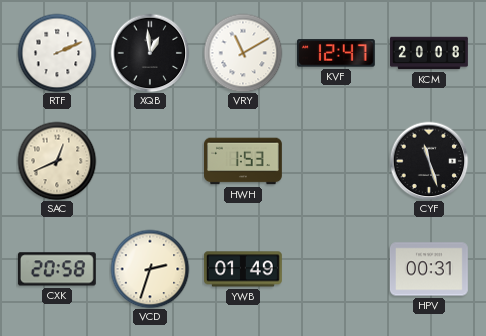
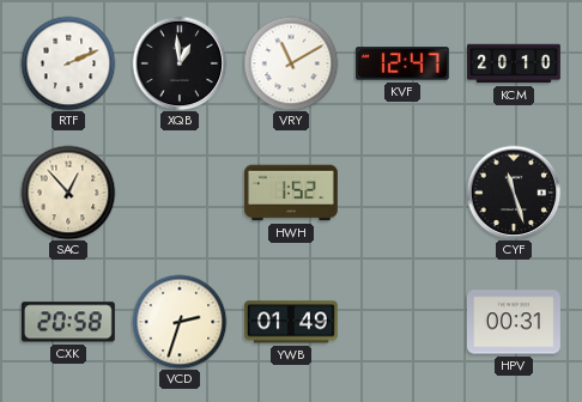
KCM: 20:08 -> 20:10 (515, 63)
SAC: 12:41 -> 12:53 (68, 193)
HWH: 1:53 -> 1:52 (292, 193)
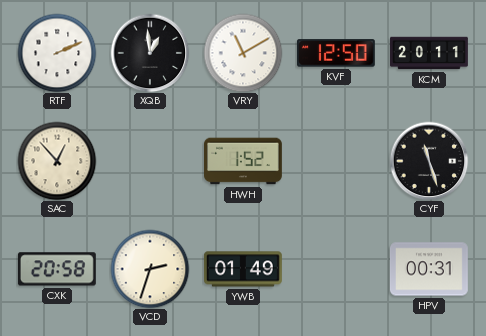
KVF: 12:47 -> 12:50 (336, 53)
KCM: 20:10 -> 20:11 (430, 53)
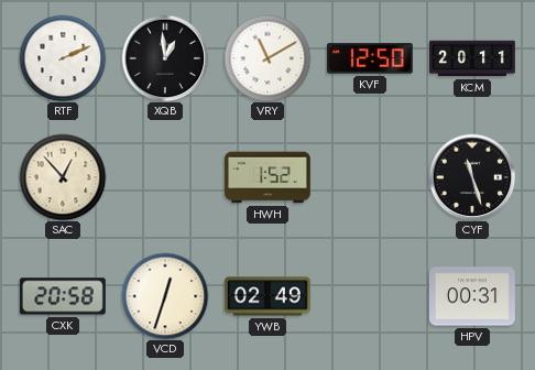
VCD: 2:33 -> 12:33 (165, 296)
YWB: 01:49 -> 02:49 (269, 296)
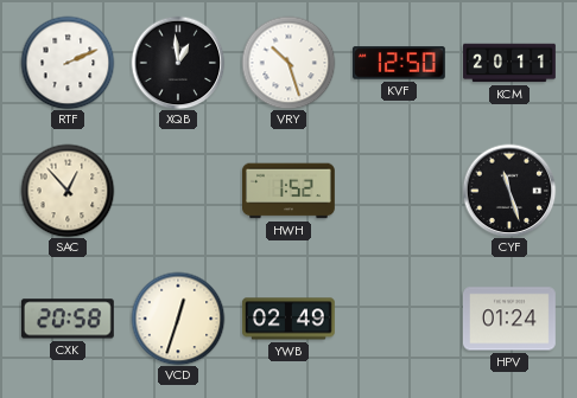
VRY: 11:10 -> 10:27 (288, 63)
HPV: 00:31 -> 01:24 (509, 319)
